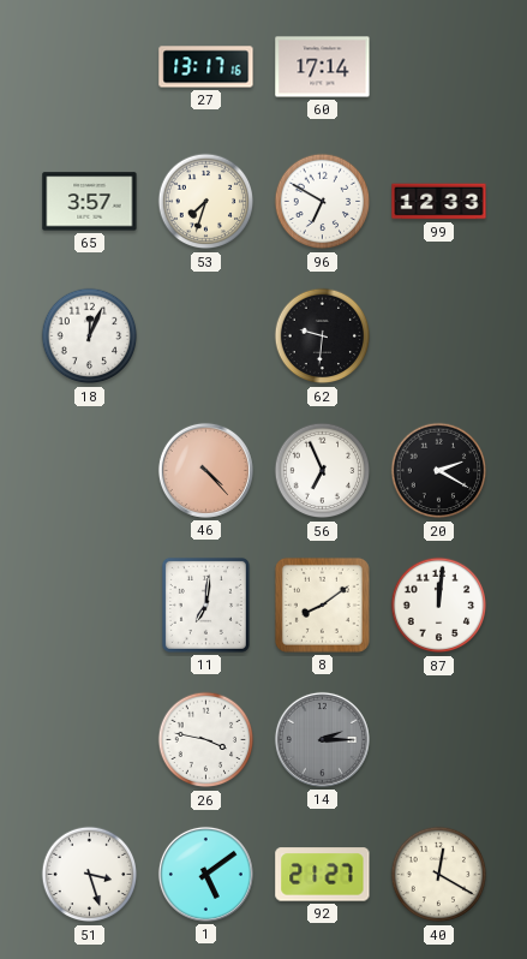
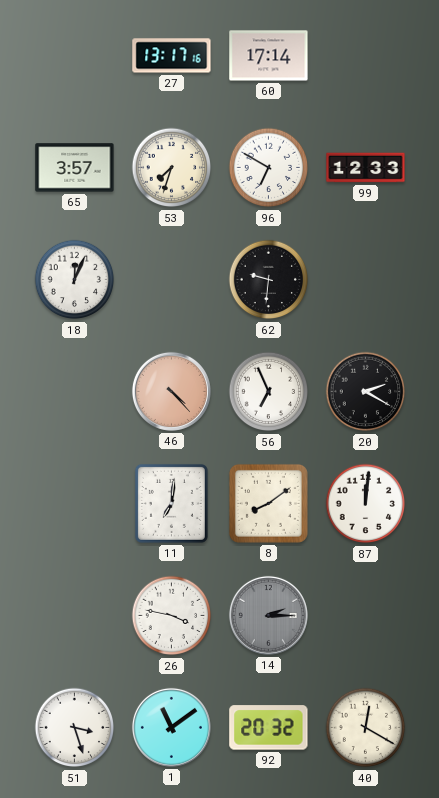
1: 5:09 -> 11:09 (171, 727)
92: 21:27 -> 20:32 (269, 728)
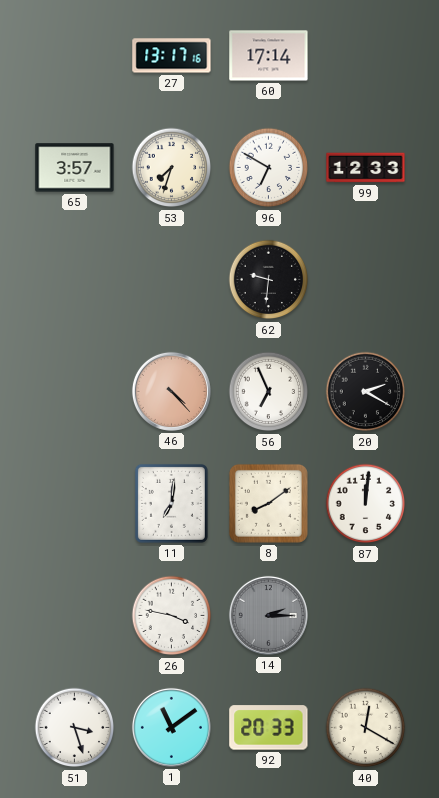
18: 12:04 -> none (75, 280)
92: 20:32 -> 20:33 (269, 728)
